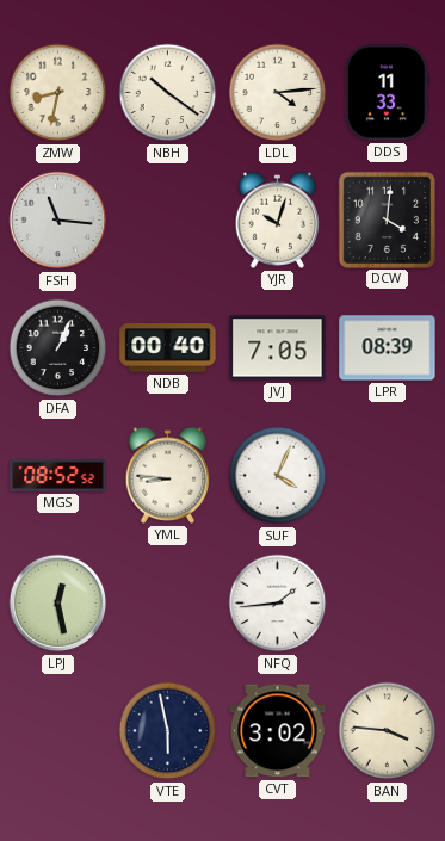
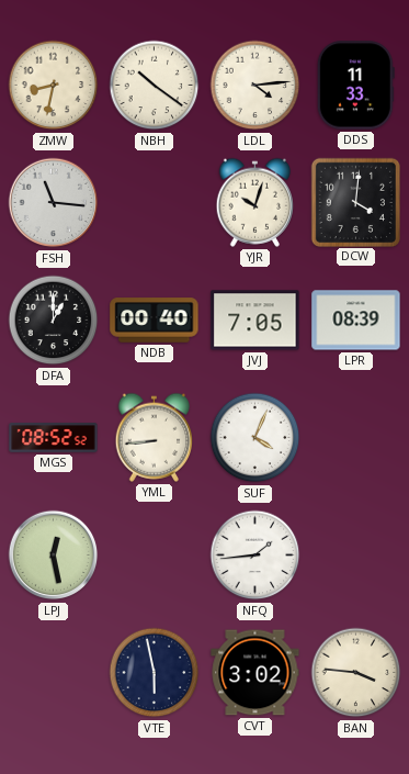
DFA: 1:04 -> 1:00 (54, 321)
YML: 8:46 -> 8:44 (155, 437)
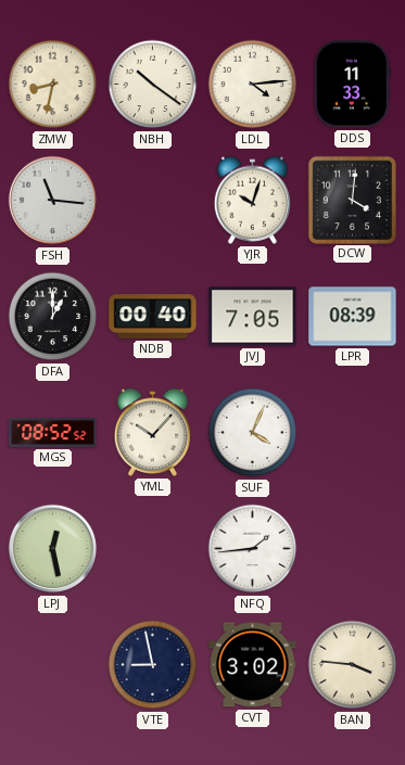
YML: 8:44 -> 10:07 (153, 432)
VTE: 5:58 -> 8:58 (153, 665)
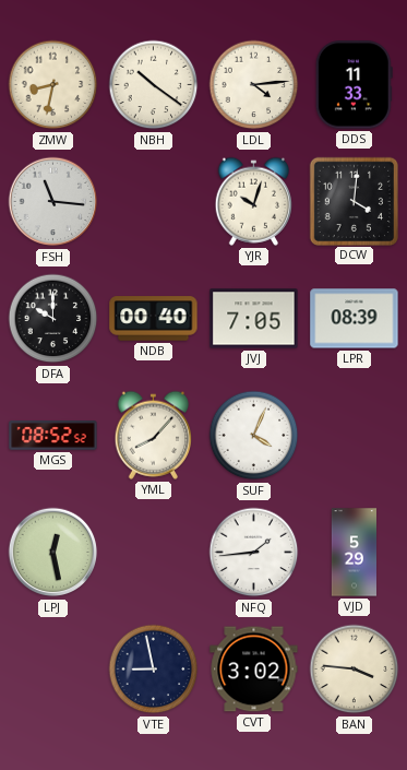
DFA: 1:00 -> 10:00 (53, 319)
YML: 10:07 -> 8:07 (154, 435)
VJD: none -> 5:29 (354, 553)
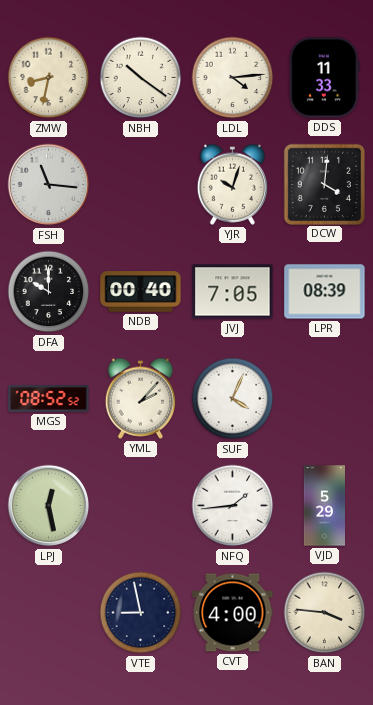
YML: 8:07 -> 2:07 (141, 398)
CVT: 3:02 -> 4:00 (233, 613)
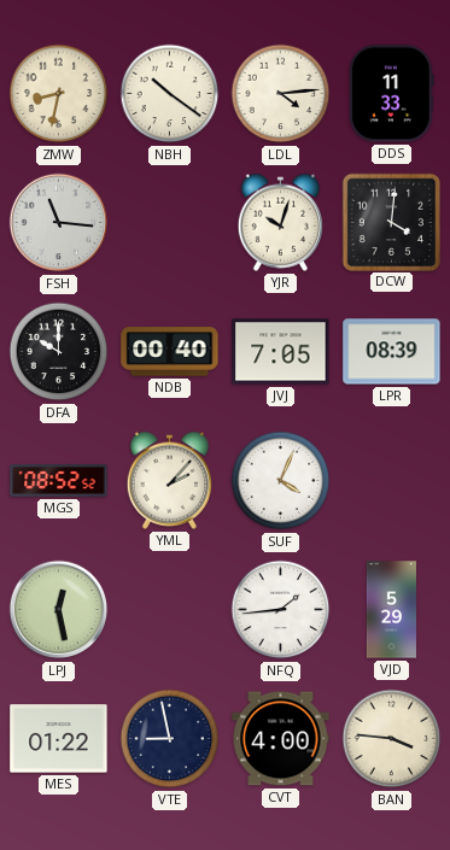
MES: none -> 01:22 (59, 739)
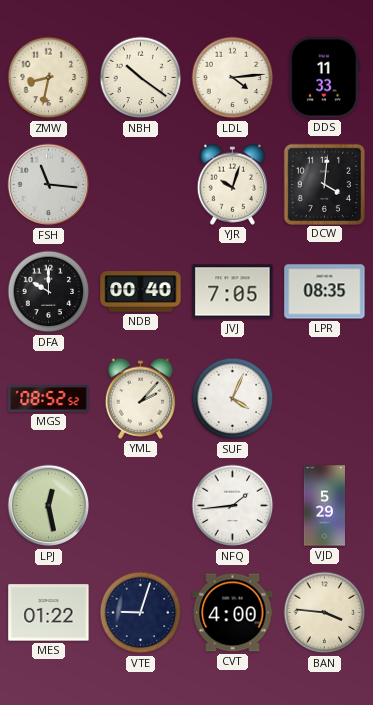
LPR: 08:39 -> 08:35 (325, 292)
VTE: 8:58 -> 9:03 (141, 613)
